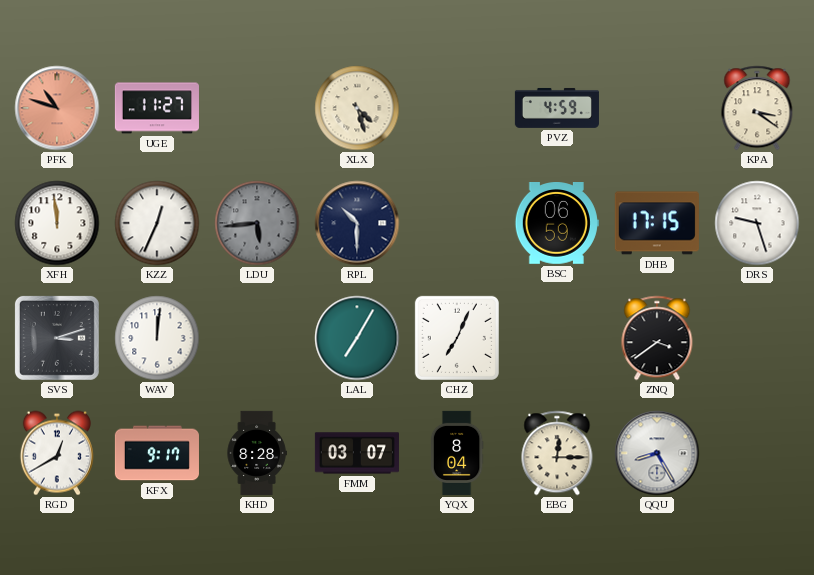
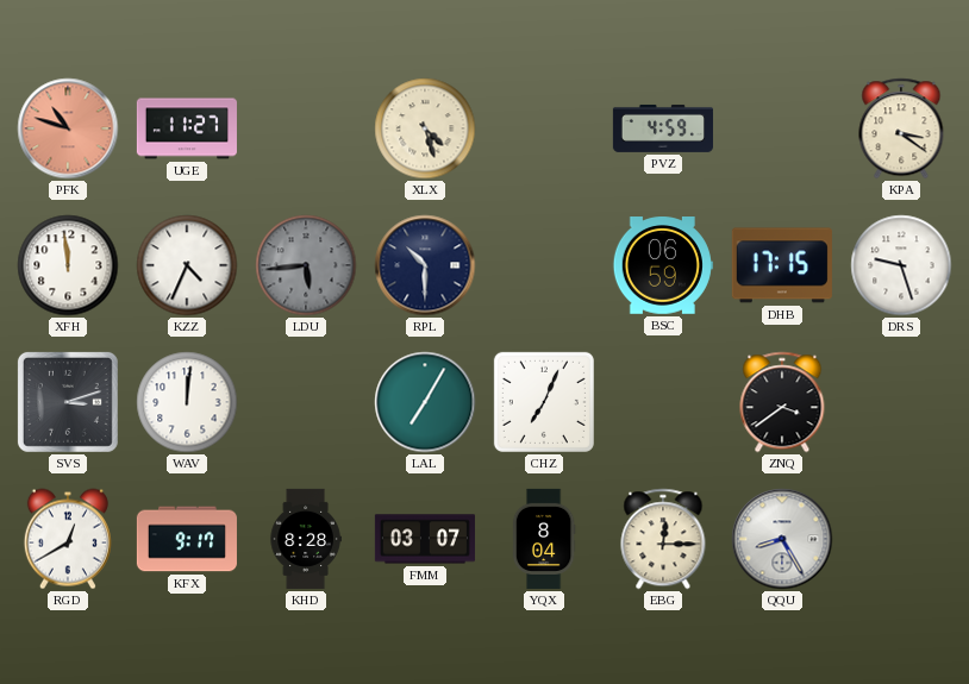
KZZ: 12:34 -> 4:34 (187, 265)
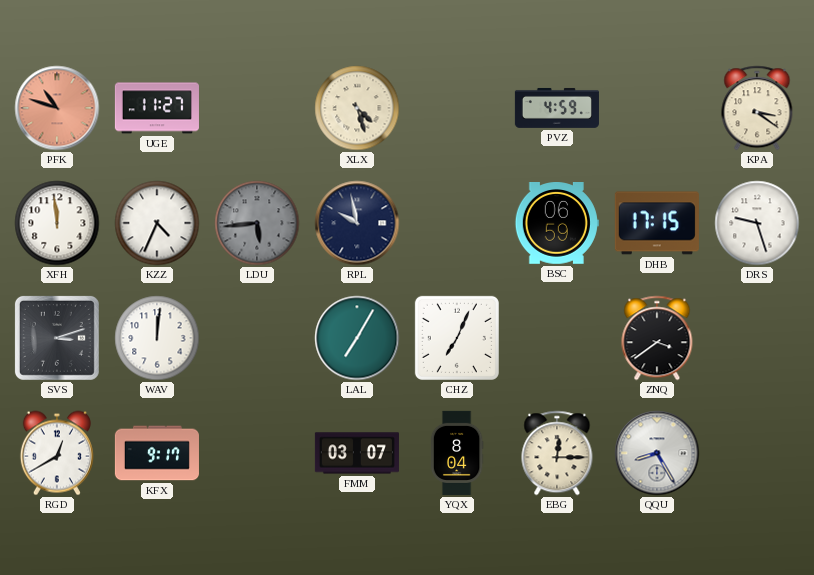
RPL: 10:30 -> 9:58 (357, 223)
KHD: 8:28 -> none (306, 539)
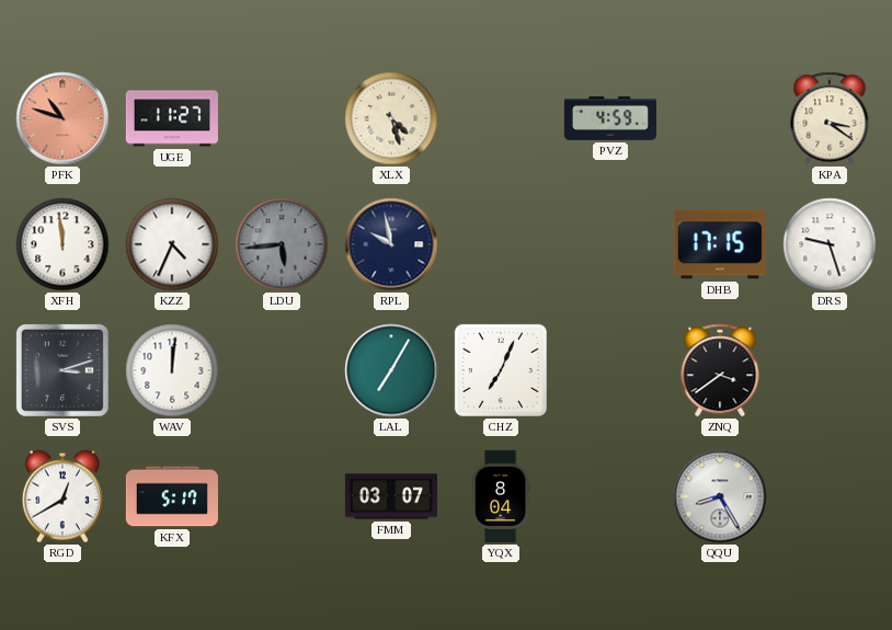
BSC: 06:59 -> none (557, 224)
KFX: 9:17 -> 5:17 (172, 496)
EBG: 12:15 -> none (557, 453)
